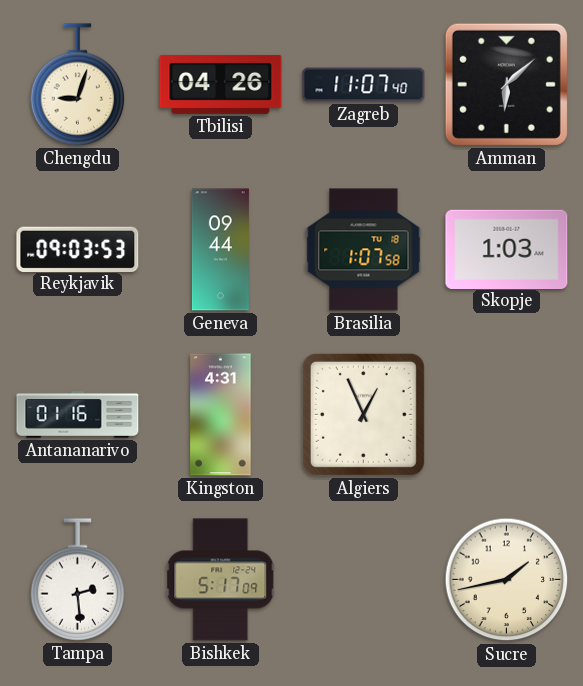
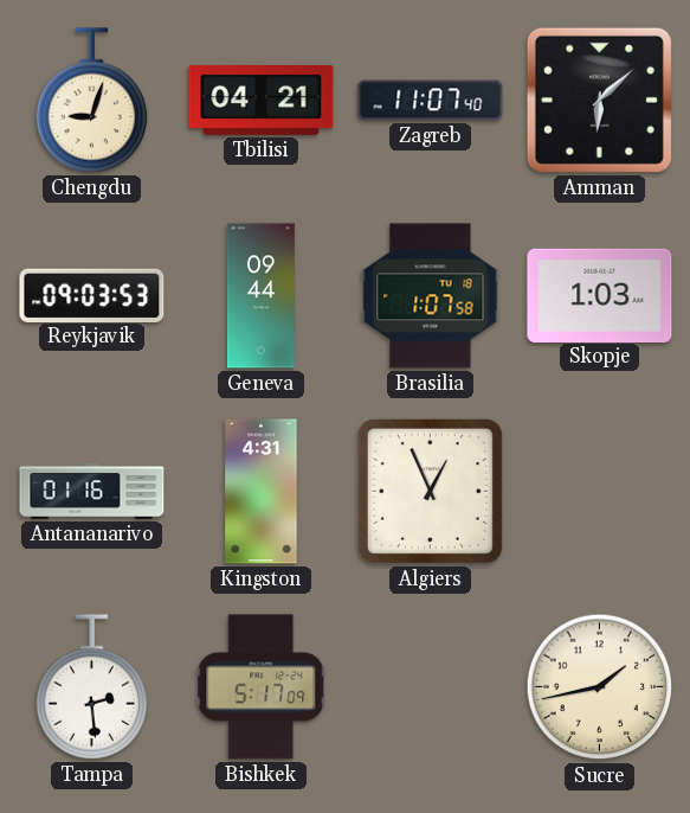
Tbilisi: 04:26 -> 04:21 (262, 100)
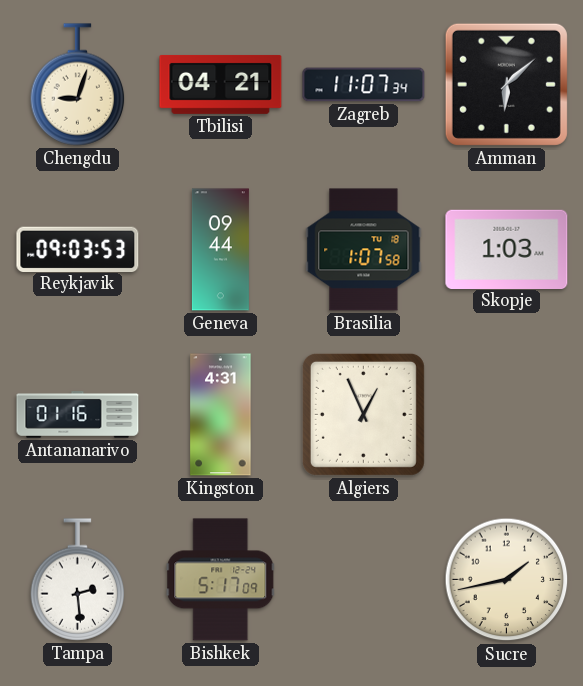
Zagreb: 11:07:40 -> 11:07:34 (364, 85)
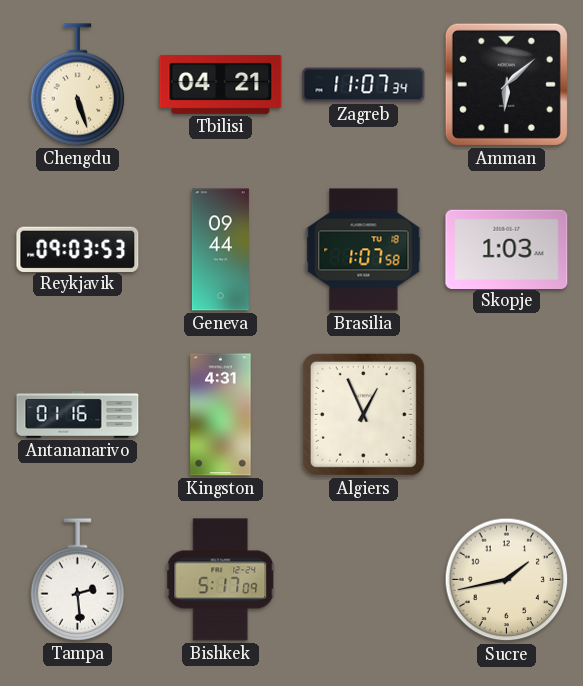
Chengdu: 9:03 -> 5:27 (78, 85)
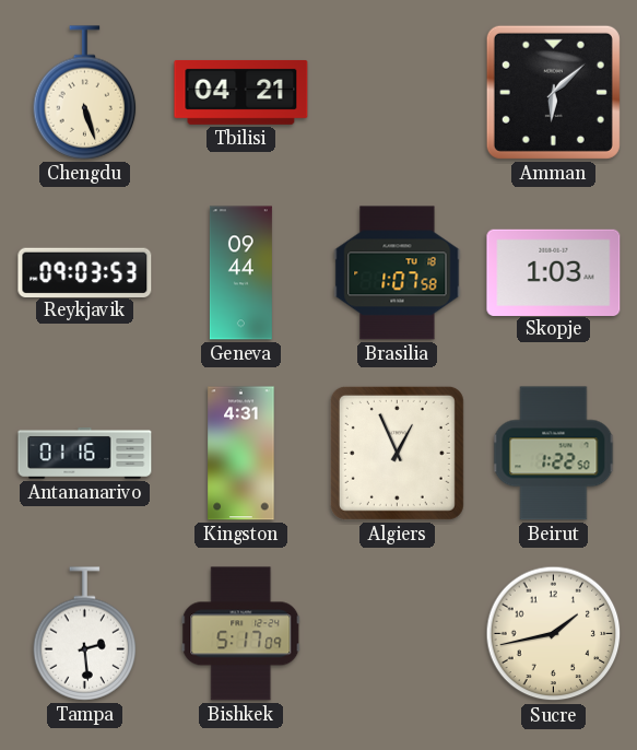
Zagreb: 11:07 -> none (364, 85)
Beirut: none -> 1:22 (554, 454)
